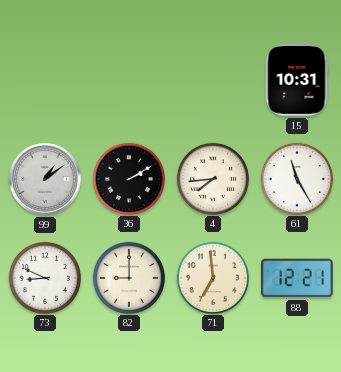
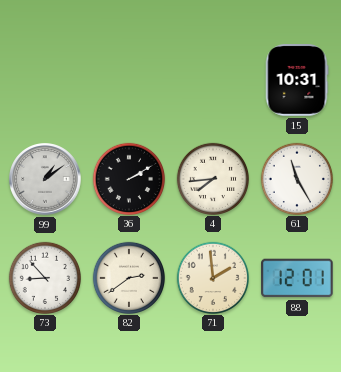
73: 8:49 -> 8:53 (44, 277)
82: 9:00 -> 2:39 (128, 277)
71: 6:59 -> 1:59 (212, 277)
88: 12:21 -> 12:01 (297, 278)
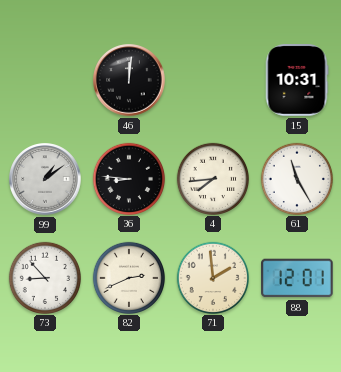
46: none -> 12:01 (129, 80)
36: 2:10 -> 8:46 (128, 178)
82: 2:39 -> 2:41 (128, 277)
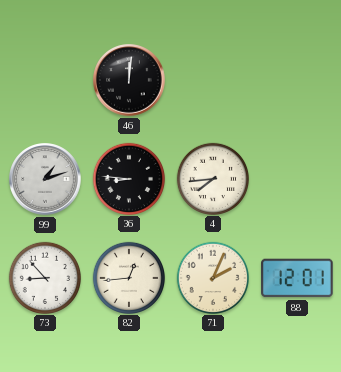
15: 10:31 -> none (297, 80)
99: 1:09 -> 1:12 (45, 179)
61: 11:25 -> none (296, 178)
82: 2:41 -> 12:44 (128, 277)
71: 1:59 -> 2:04 (212, 277)
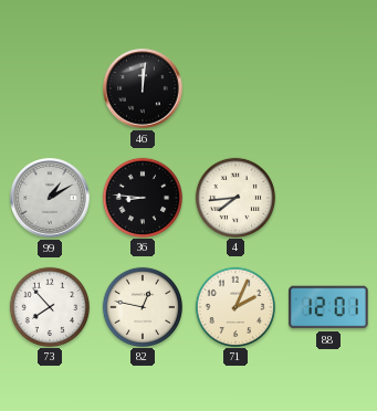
99: 1:12 -> 1:10 (50, 198)
73: 8:53 -> 7:53 (49, 306)
82: 12:44 -> 12:47 (142, 306)
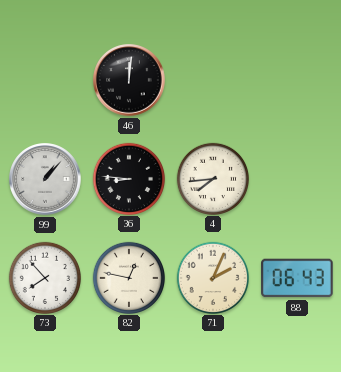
99: 1:10 -> 1:07 (45, 179)
88: 12:01 -> 06:43 (297, 278)
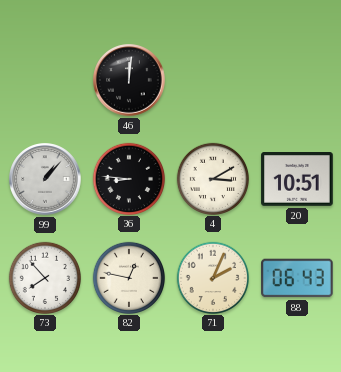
4: 7:44 -> 3:10 (212, 178)
20: none -> 10:51 (297, 179)
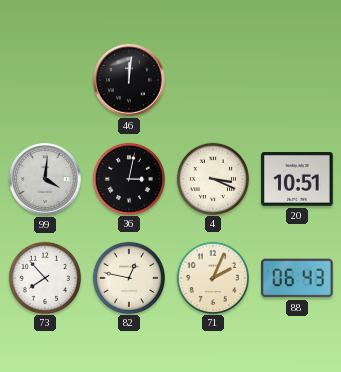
99: 1:07 -> 4:01 (45, 179)
36: 8:46 -> 3:02 (128, 178)
4: 3:10 -> 3:19 (212, 178)
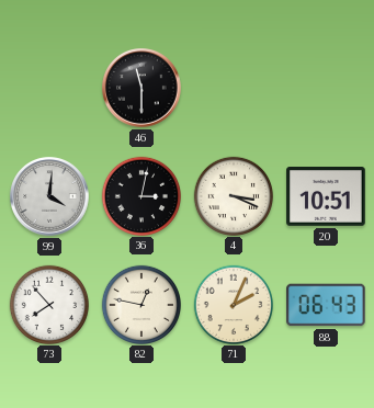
46: 12:01 -> 11:30 (141, 88)
